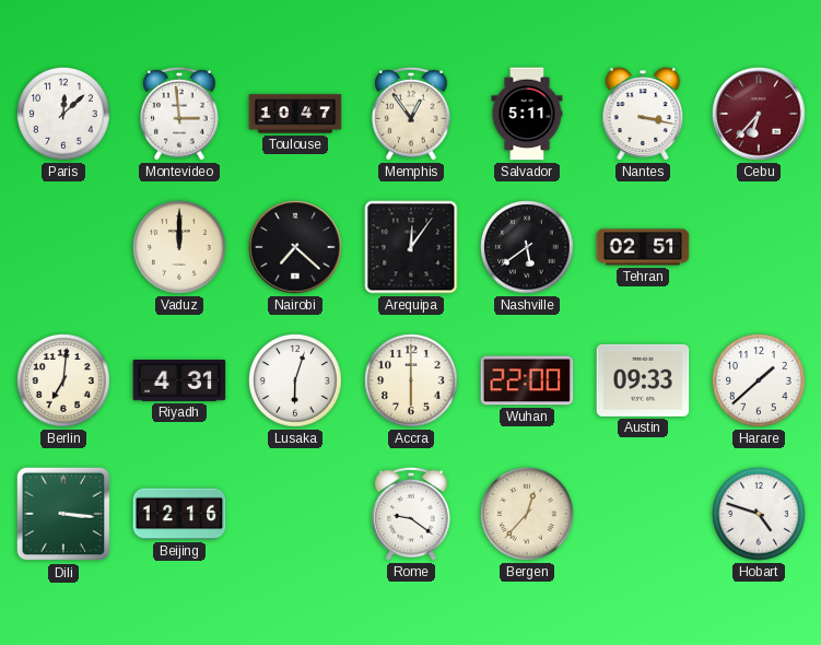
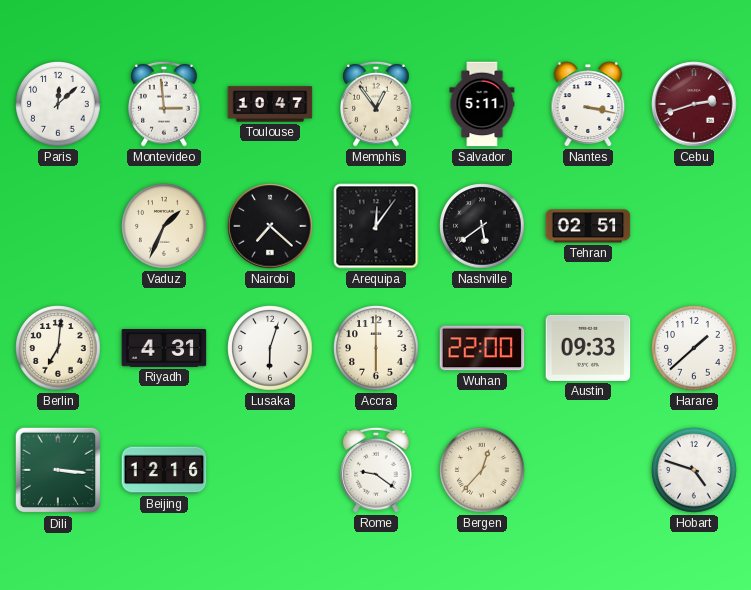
Cebu: 6:37 -> 2:42 (694, 104)
Vaduz: 12:00 -> 1:34 (164, 226)
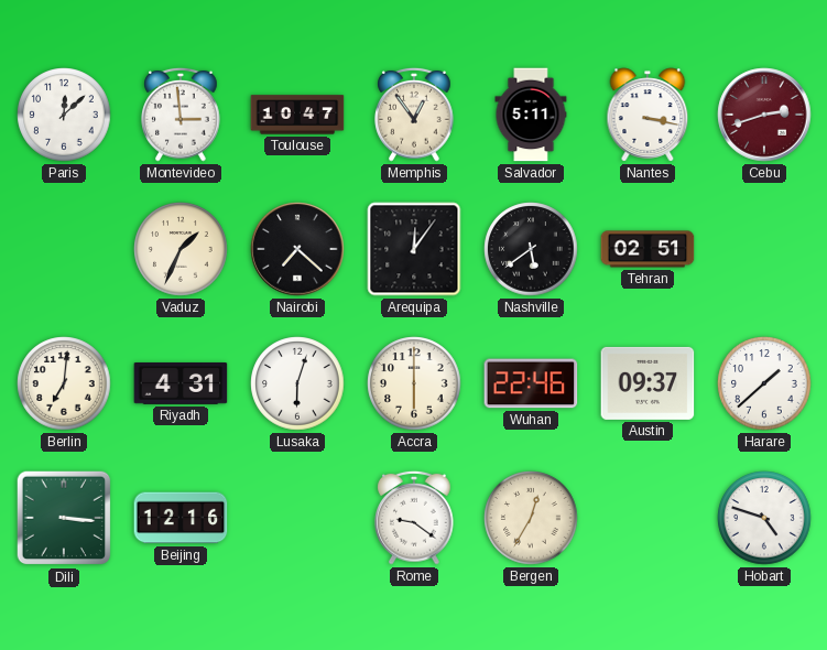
Wuhan: 22:00 -> 22:46 (531, 383)
Austin: 09:33 -> 09:37 (648, 383)
Bergen: 12:37 -> 12:35 (531, 518)
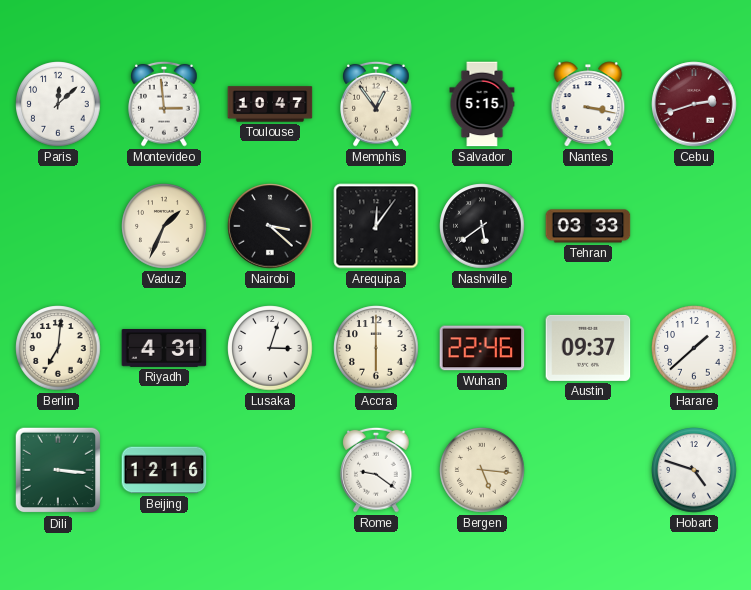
Salvador: 5:11 -> 5:15 (482, 104)
Nairobi: 7:22 -> 3:22 (270, 226)
Tehran: 02:51 -> 03:33 (588, 226)
Lusaka: 6:03 -> 3:03 (270, 348)
Bergen: 12:35 -> 5:16 (482, 470)
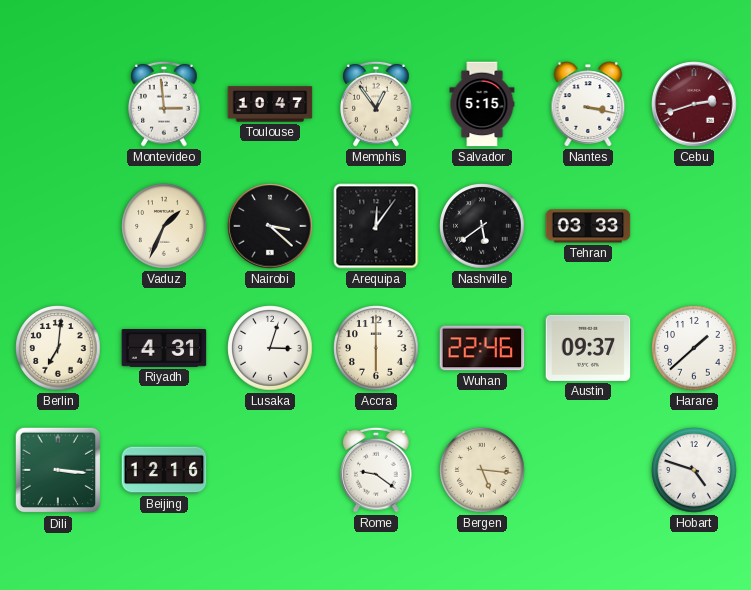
Paris: 12:08 -> none (58, 104)
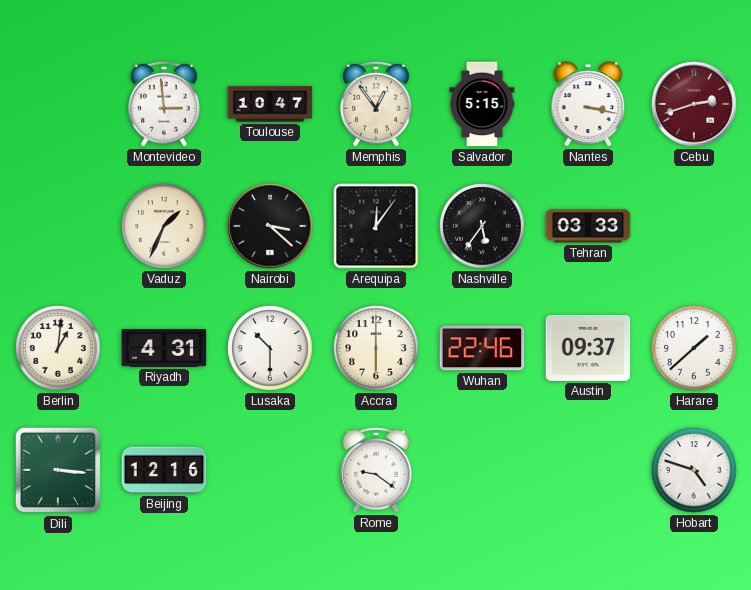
Nashville: 5:39 -> 5:36 (482, 226)
Berlin: 7:01 -> 1:01 (58, 348)
Lusaka: 3:03 -> 10:30 (270, 348)
Bergen: 5:16 -> none (482, 470)
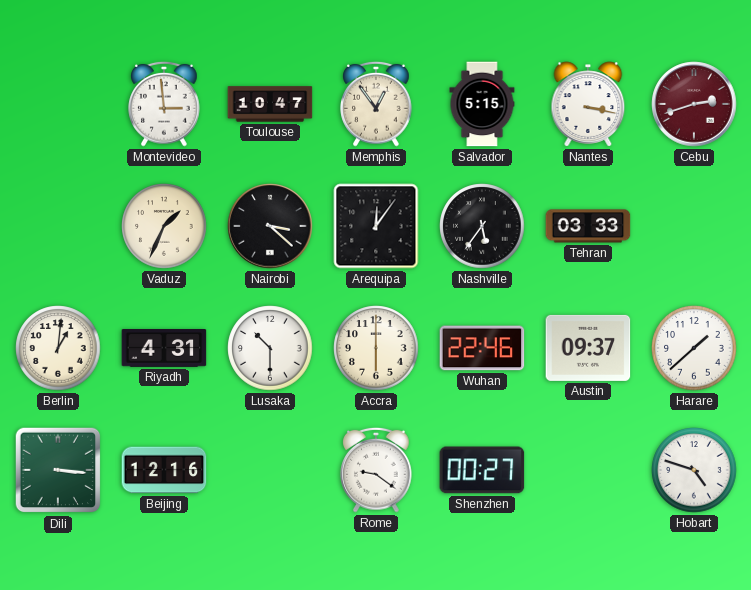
Shenzhen: none -> 00:27 (482, 470)
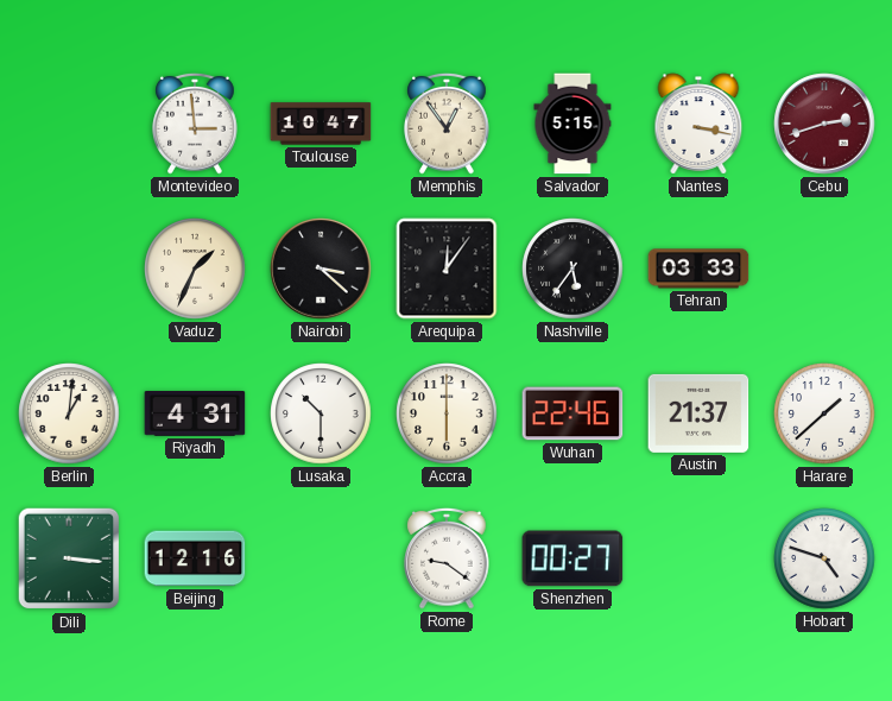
Austin: 09:37 -> 21:37 (698, 413)
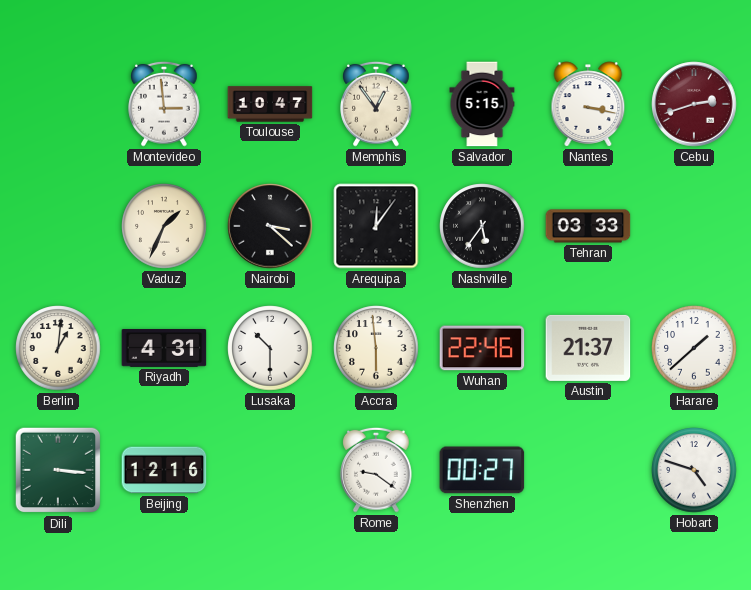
Accra: 6:00 -> 5:59 (376, 348)
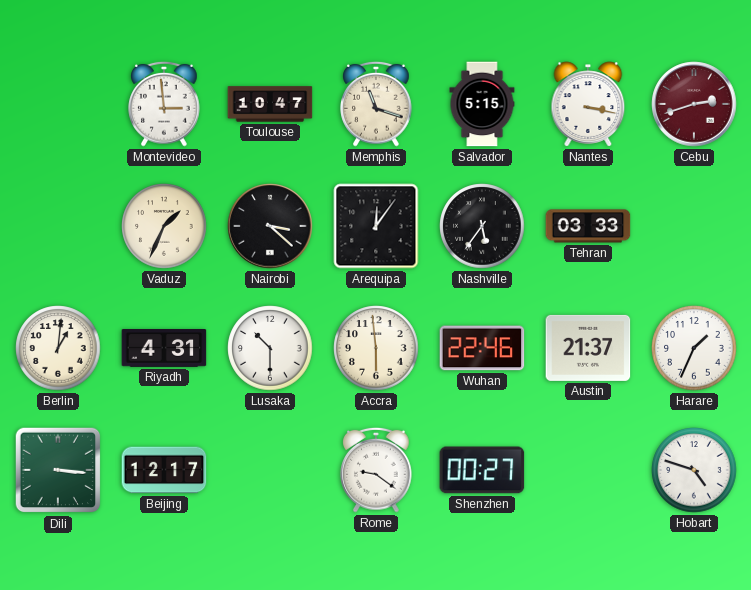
Memphis: 12:54 -> 11:18 (376, 104)
Harare: 1:38 -> 1:34 (694, 348)
Beijing: 12:16 -> 12:17 (164, 470)
